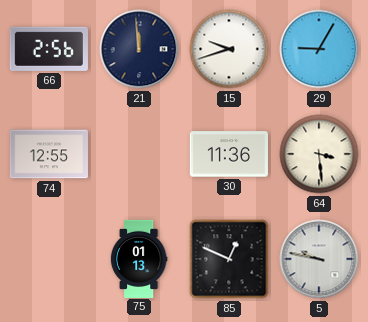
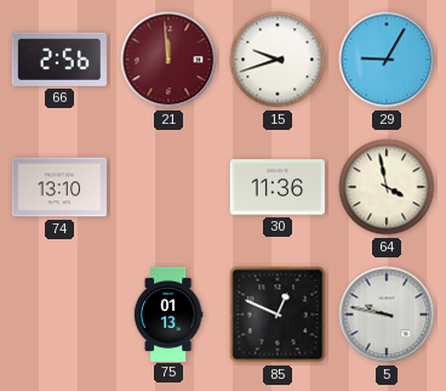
21 dial: navy -> burgundy (168, 59)
74: 12:55 -> 13:10 (58, 187)
64: 3:29 -> 3:58 (387, 187)
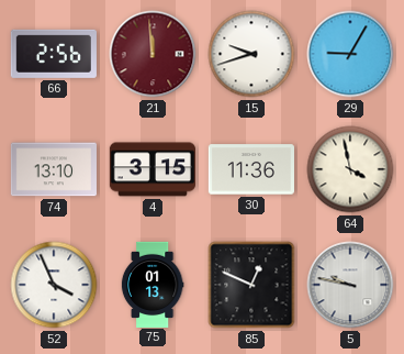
4: none -> 3:15 (151, 169)
52: none -> 3:56 (54, 285)
